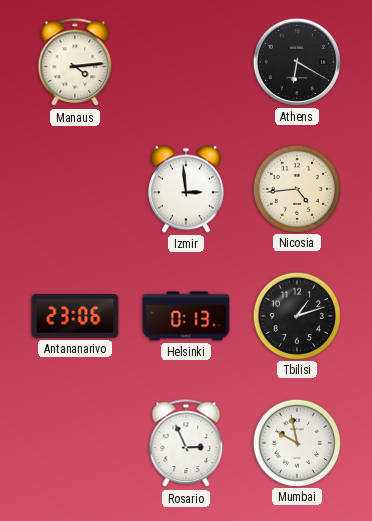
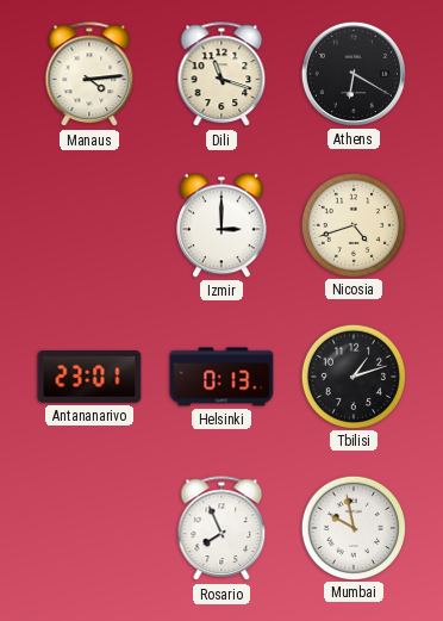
Dili: none -> 11:18 (221, 75)
Izmir: 2:59 -> 3:00 (223, 225)
Nicosia: 4:44 -> 4:42 (352, 224)
Antananarivo: 23:06 -> 23:01 (89, 377)
Rosario: 2:56 -> 7:56 (221, 529)
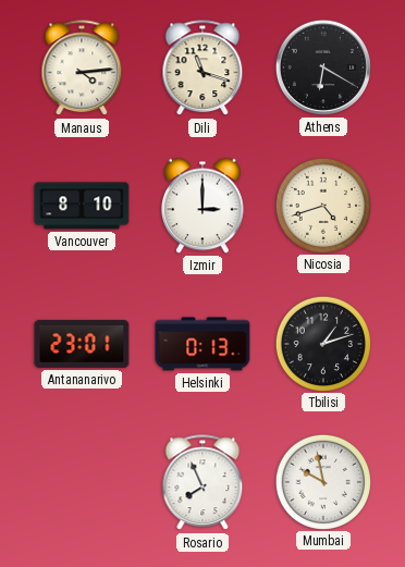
Vancouver: none -> 8:10 (82, 206)
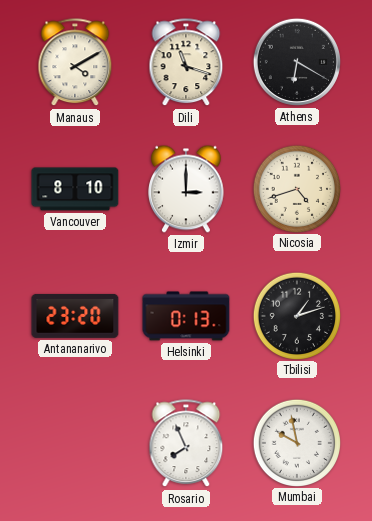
Manaus: 4:14 -> 4:10 (75, 63)
Antananarivo: 23:01 -> 23:20 (75, 316)
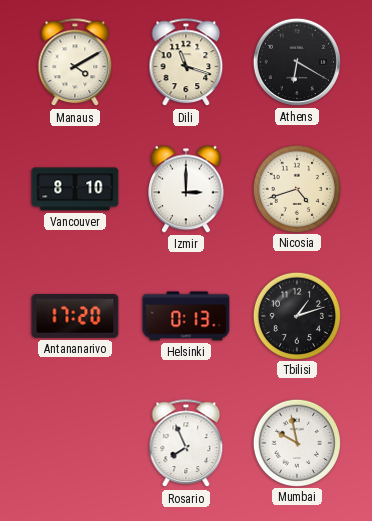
Antananarivo: 23:20 -> 17:20 (75, 316)
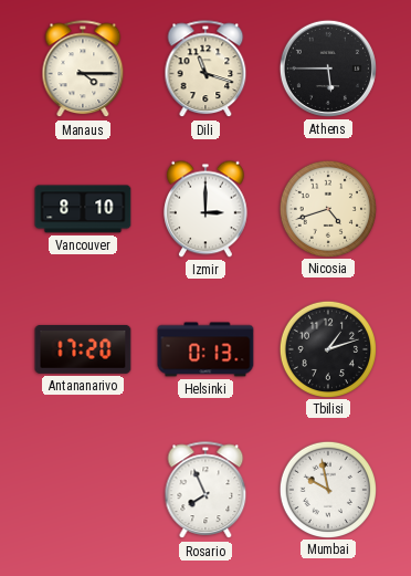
Manaus: 4:10 -> 4:15 (83, 70)
Athens: 6:20 -> 5:45 (328, 69)
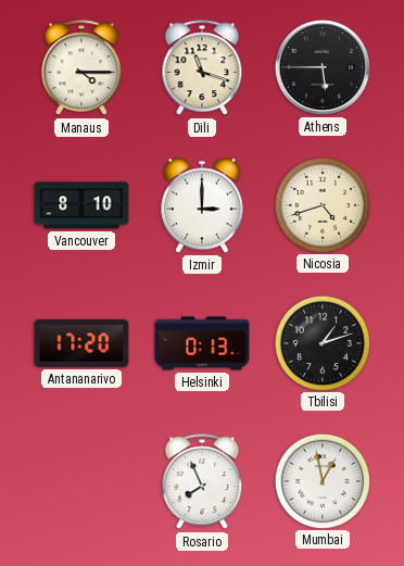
Mumbai: 9:58 -> 12:58 (321, 480)
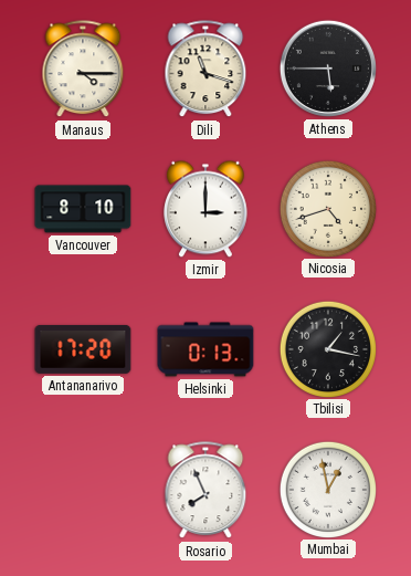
Tbilisi: 1:12 -> 1:17 (327, 348)
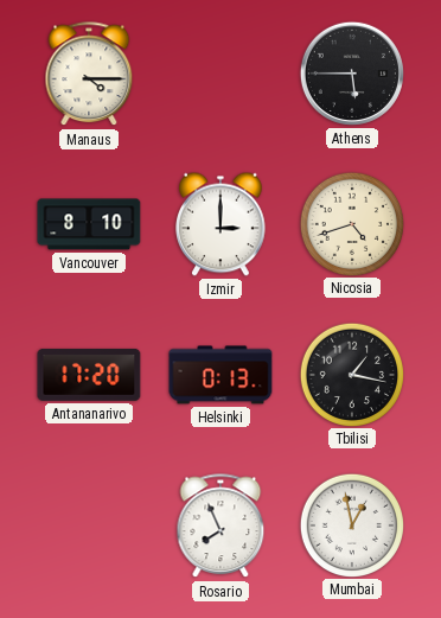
Dili: 11:18 -> none (205, 70)
